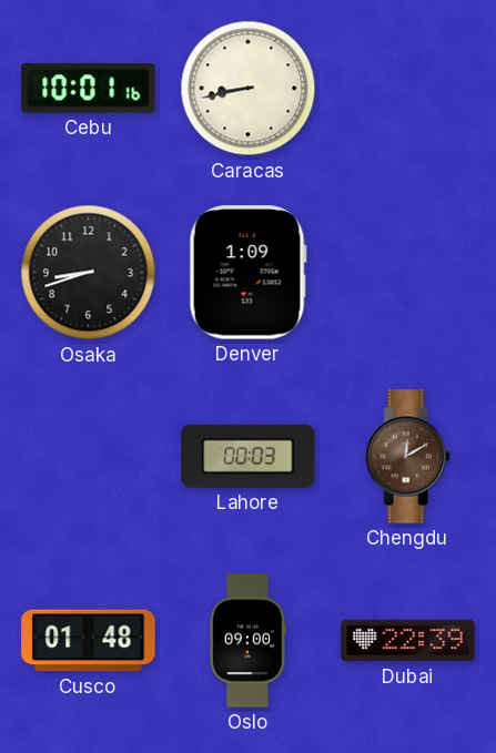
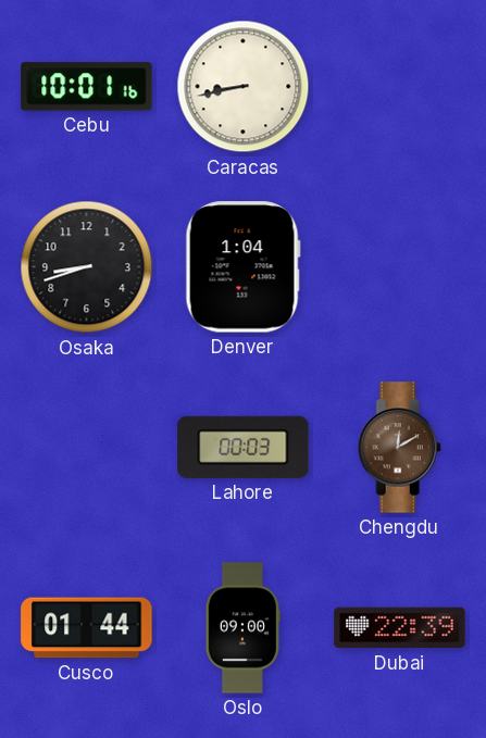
Denver: 1:09 -> 1:04 (242, 267)
Cusco: 01:48 -> 01:44 (87, 628)
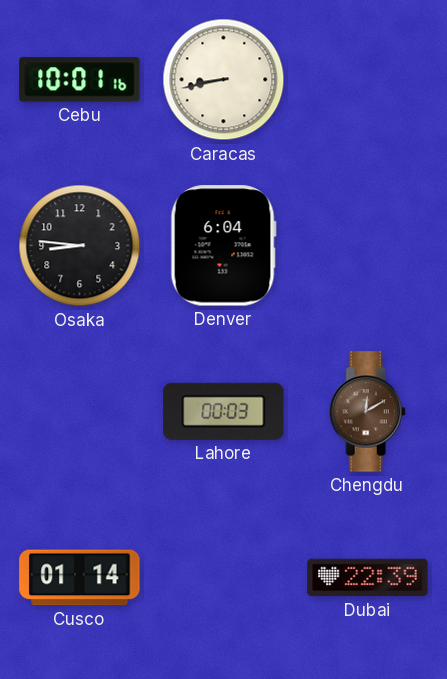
Osaka: 8:42 -> 8:46 (80, 246)
Denver: 1:04 -> 6:04 (223, 246)
Cusco: 01:44 -> 01:14 (80, 578)
Oslo: 09:00 -> none (242, 628)
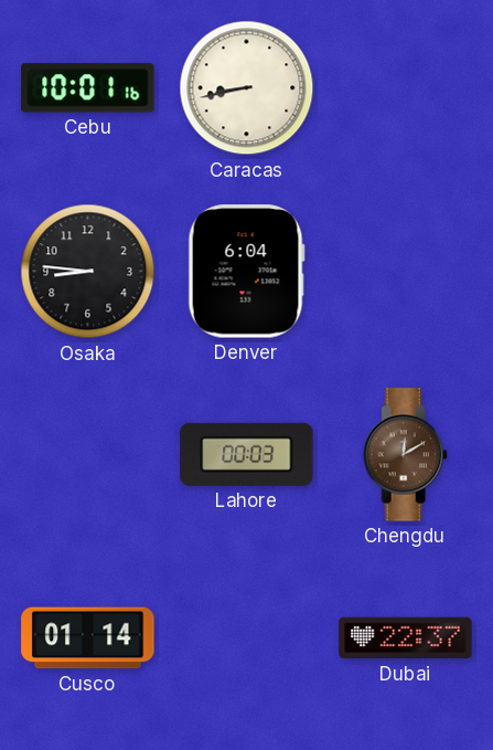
Dubai: 22:39 -> 22:37 (406, 638)
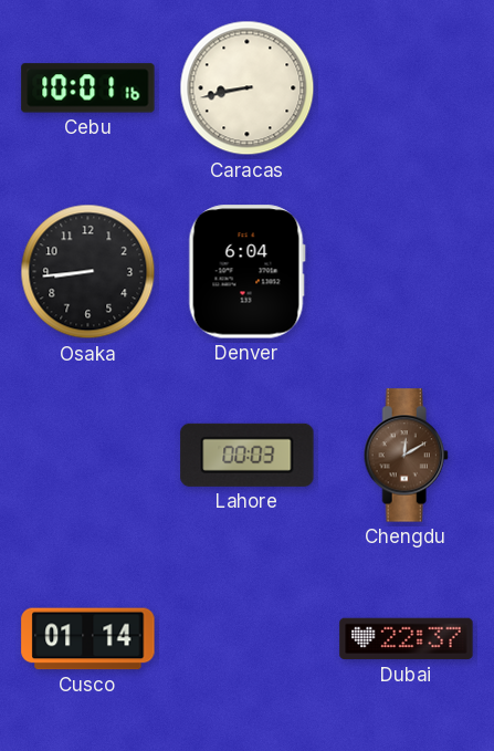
Osaka: 8:46 -> 8:44 (88, 272)
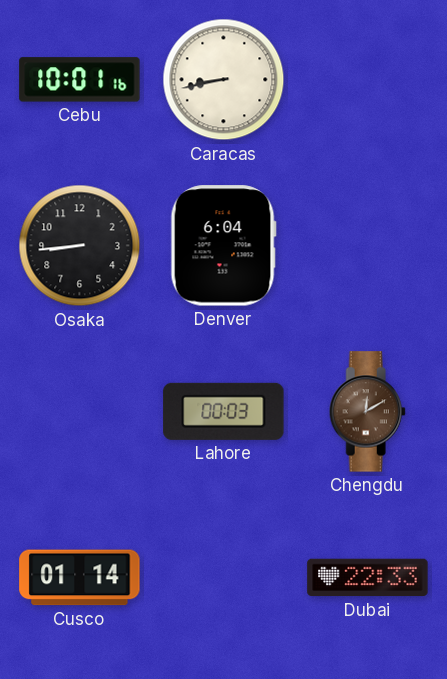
Dubai: 22:37 -> 22:33 (368, 578)
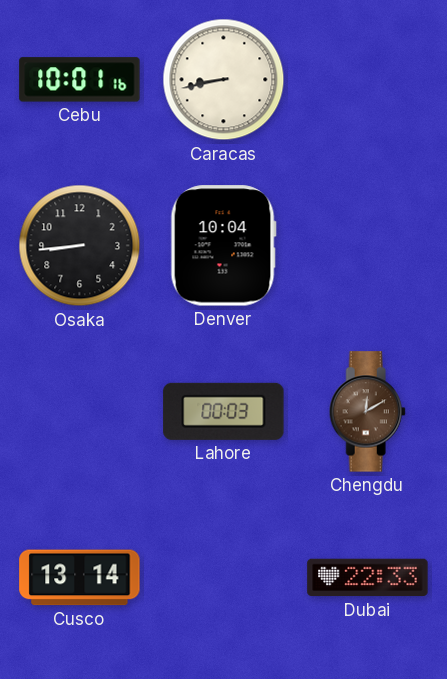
Denver: 6:04 -> 10:04 (223, 246)
Cusco: 01:14 -> 13:14 (80, 578)
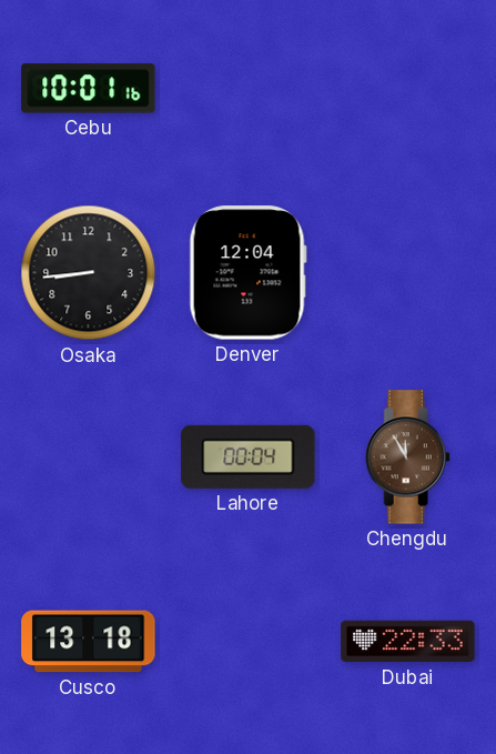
Caracas: 8:43 -> none (224, 80)
Denver: 10:04 -> 12:04 (247, 273)
Lahore: 00:03 -> 00:04 (249, 456)
Chengdu: 12:10 -> 11:55 (407, 458)
Cusco: 13:14 -> 13:18 (89, 642)
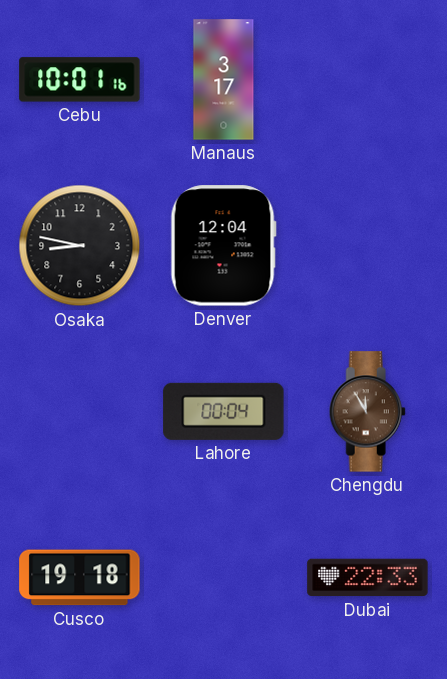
Manaus: none -> 3:17 (224, 80)
Osaka: 8:44 -> 8:47 (80, 246)
Cusco: 13:18 -> 19:18 (80, 578)
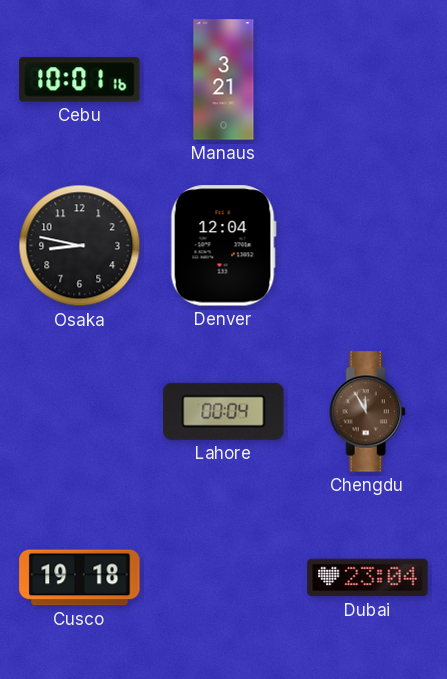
Manaus: 3:17 -> 3:21 (224, 80)
Dubai: 22:33 -> 23:04 (368, 578)
